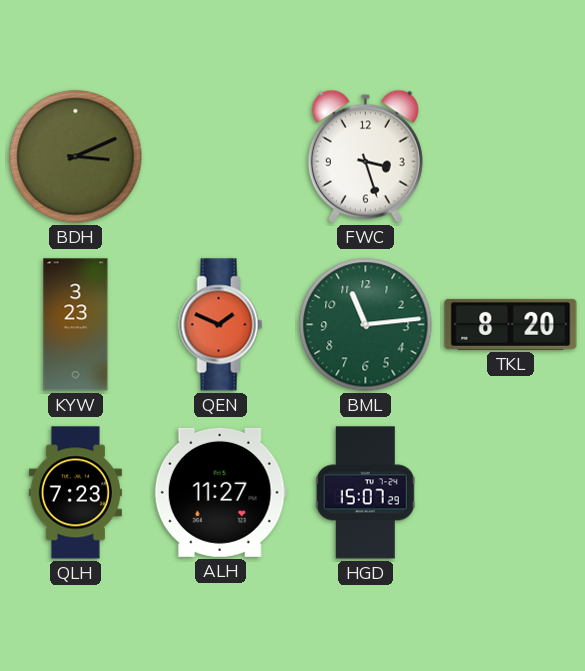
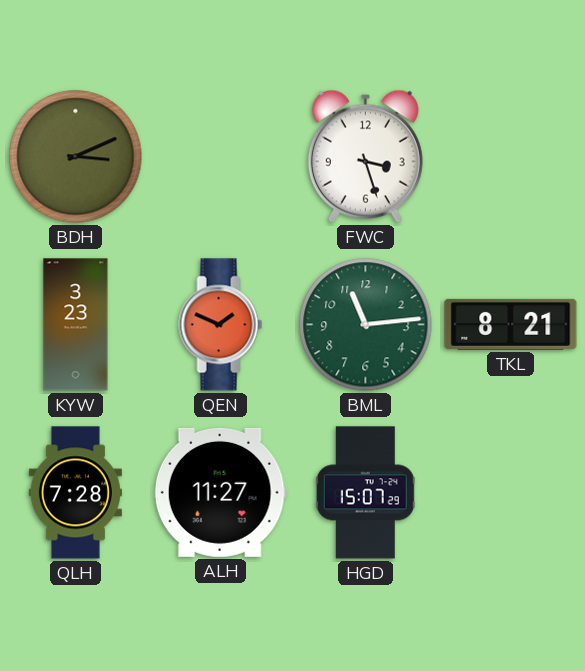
TKL: 8:20 -> 8:21 (511, 324)
QLH: 7:23 -> 7:28 (75, 493)
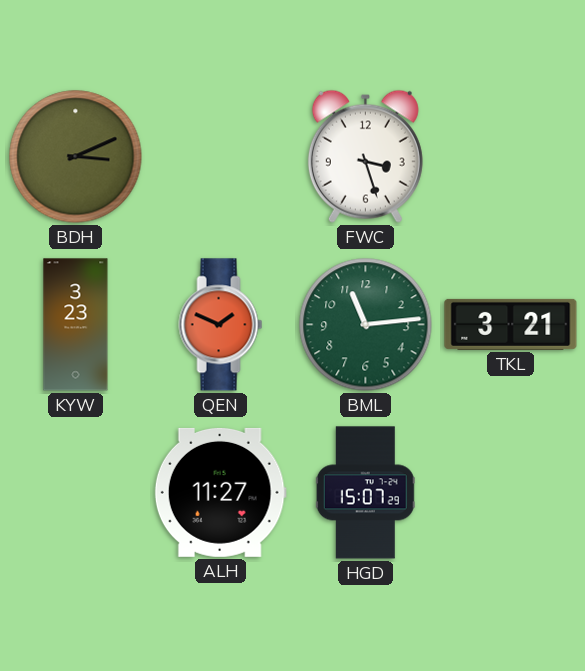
TKL: 8:21 -> 3:21 (511, 324)
QLH: 7:28 -> none (75, 493)
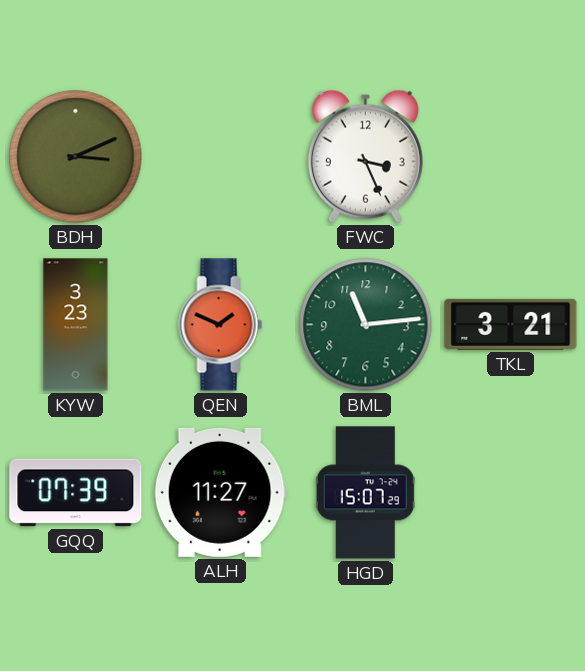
FWC: 3:27 -> 3:26 (365, 156)
GQQ: none -> 07:39 (76, 493)
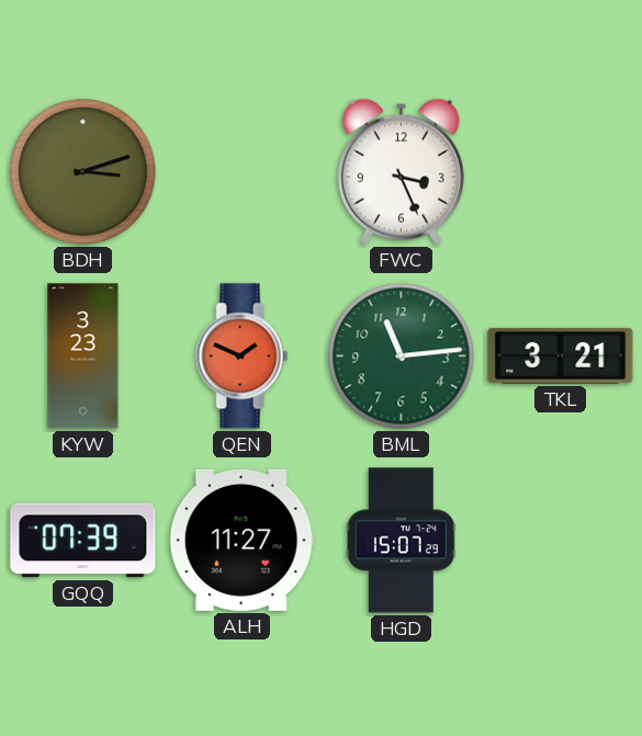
BDH: 3:11 -> 3:12 (83, 172)
